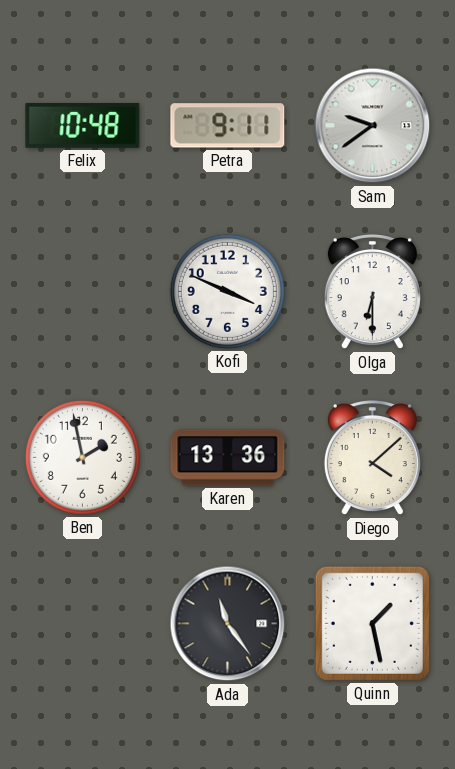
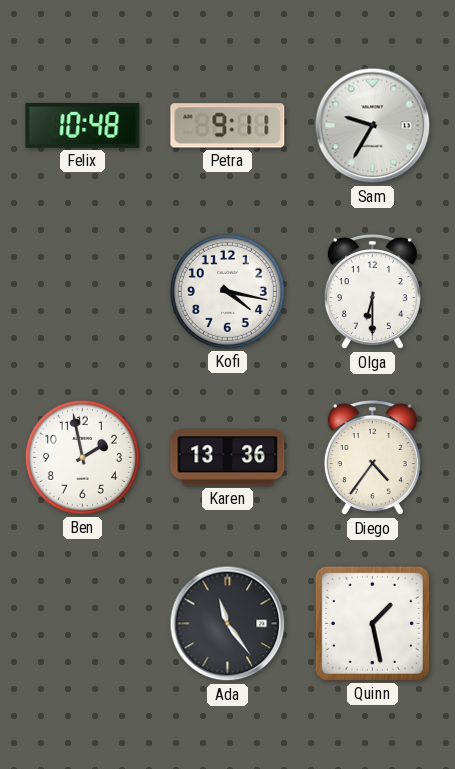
Sam: 9:39 -> 9:35 (373, 126)
Kofi: 3:49 -> 4:17 (227, 291)
Diego: 4:08 -> 4:36 (372, 459)
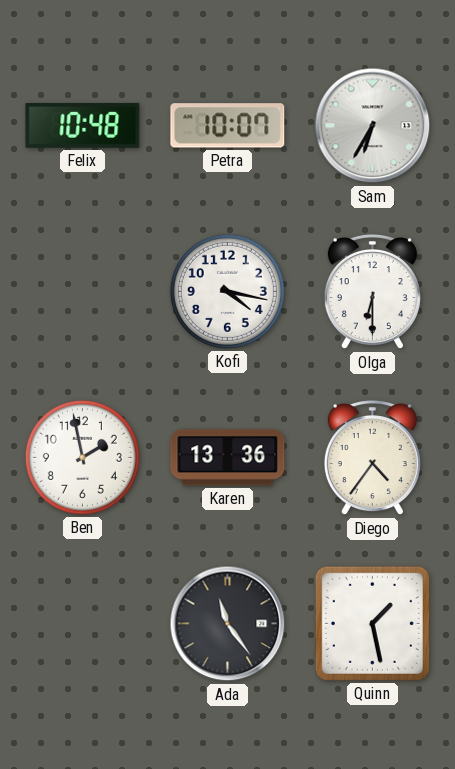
Petra: 9:11 -> 10:07 (228, 126)
Sam: 9:35 -> 6:35 (373, 126)
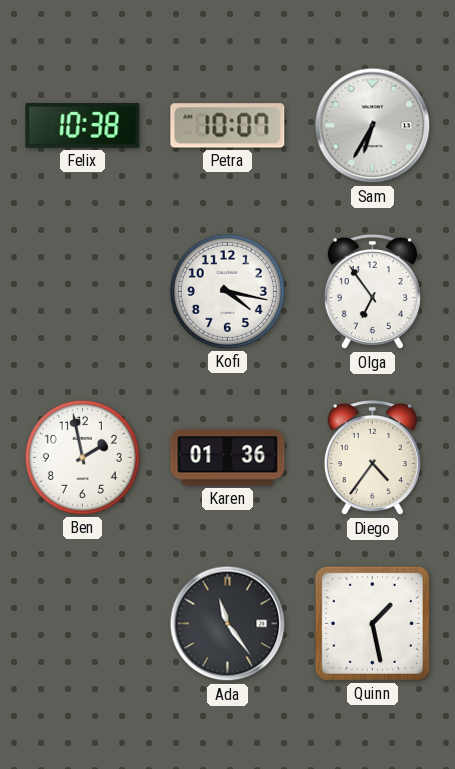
Felix: 10:48 -> 10:38 (83, 125)
Olga: 6:30 -> 6:54 (372, 293)
Karen: 13:36 -> 01:36 (228, 458)
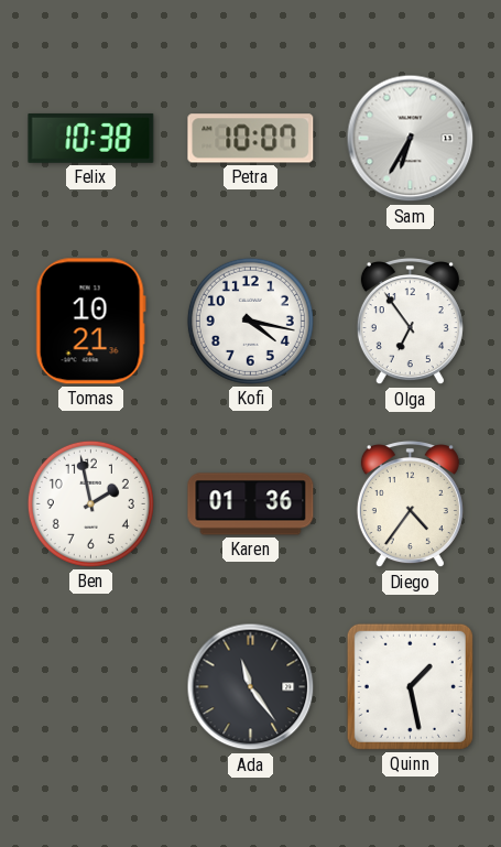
Tomas: none -> 10:21 (90, 322)
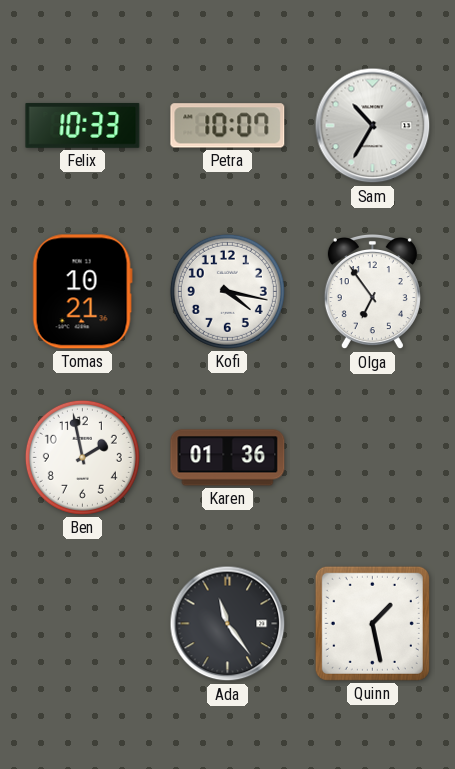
Felix: 10:38 -> 10:33 (83, 125)
Sam: 6:35 -> 10:35 (373, 126)
Diego: 4:36 -> none (410, 506)
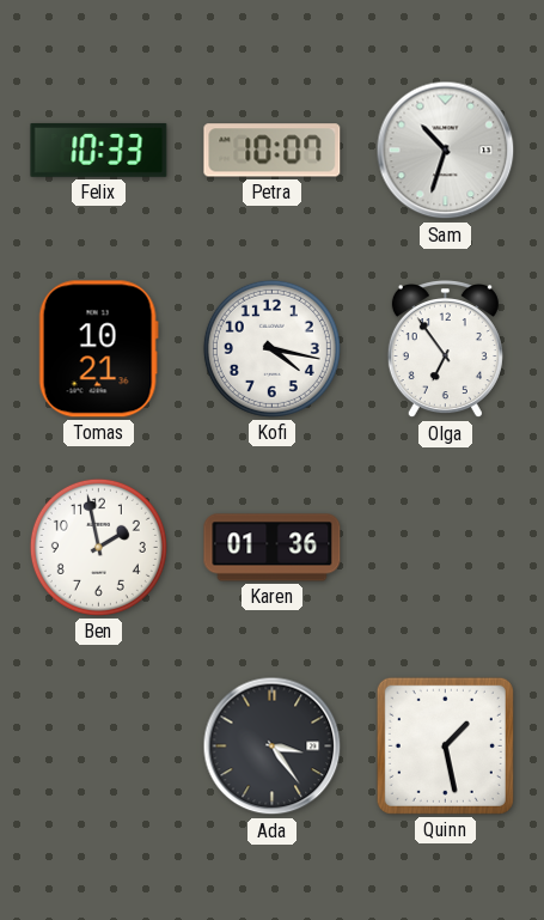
Sam: 10:35 -> 10:33 (446, 151)
Ada: 11:24 -> 3:24 (273, 747)
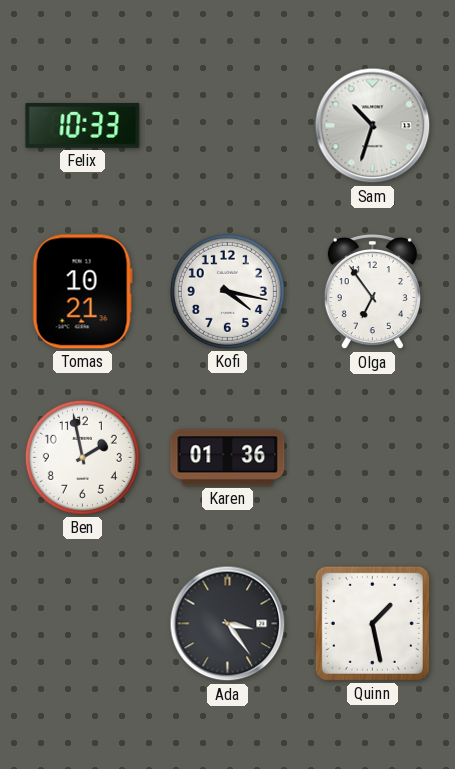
Petra: 10:07 -> none (273, 151)
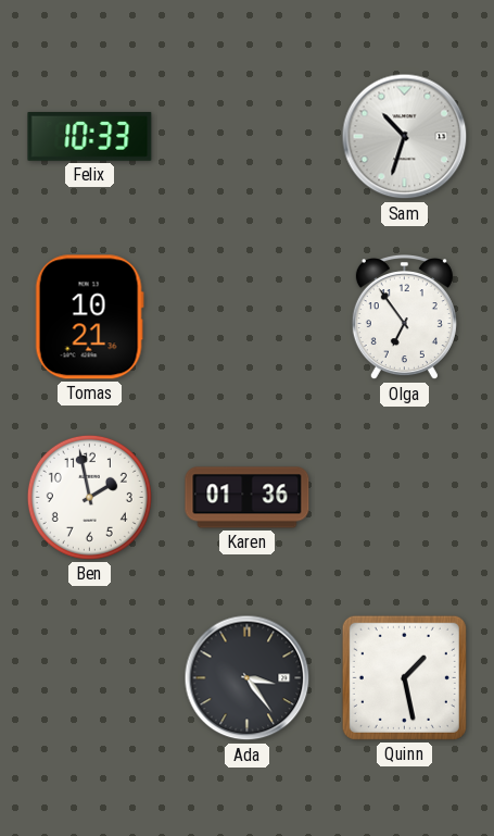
Kofi: 4:17 -> none (227, 291)
